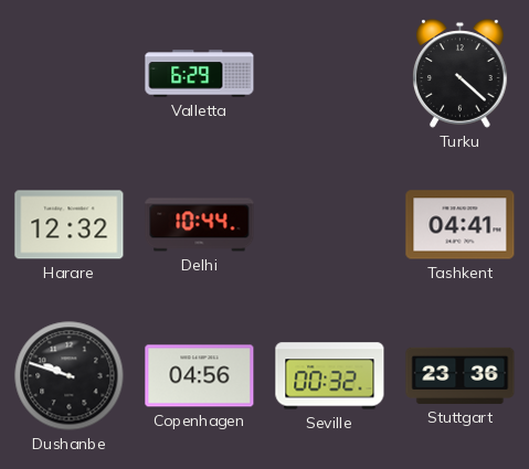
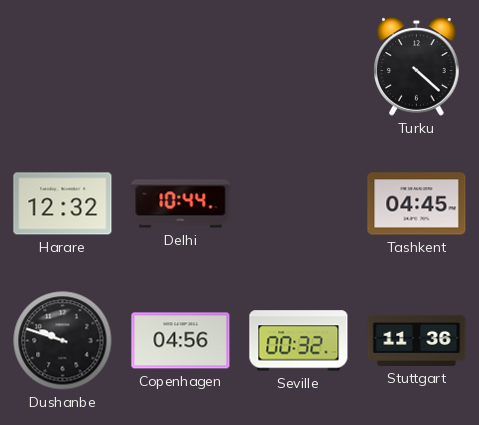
Valletta: 6:29 -> none (200, 74)
Tashkent: 04:41 -> 04:45 (417, 204)
Stuttgart: 23:36 -> 11:36 (417, 340)
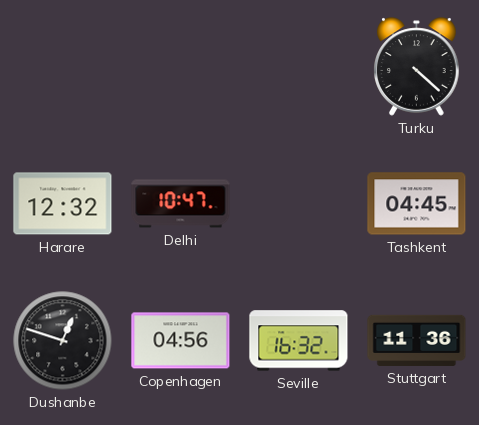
Delhi: 10:44 -> 10:47 (181, 204)
Dushanbe: 9:48 -> 12:48 (63, 341)
Seville: 00:32 -> 16:32 (299, 341)
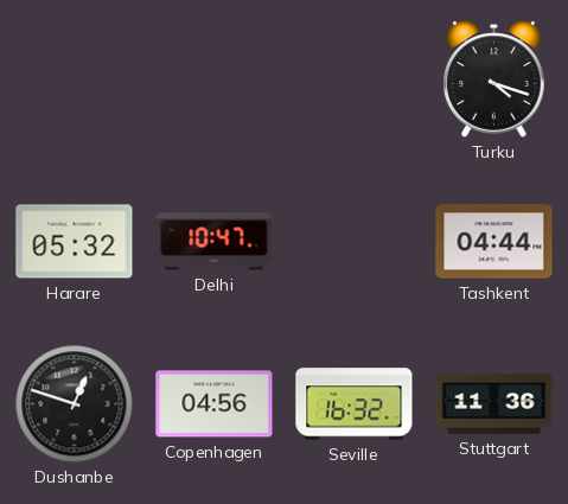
Turku: 4:22 -> 4:18 (494, 79)
Harare: 12:32 -> 05:32 (75, 242)
Tashkent: 04:45 -> 04:44 (494, 242)
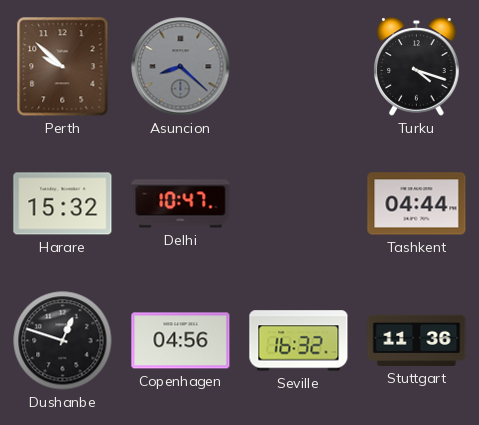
Perth: none -> 9:52 (63, 67)
Asuncion: none -> 8:22 (181, 67)
Harare: 05:32 -> 15:32 (63, 204)
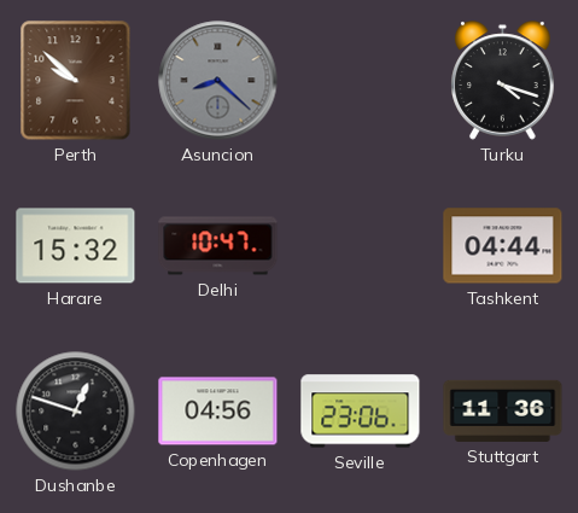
Seville: 16:32 -> 23:06 (361, 412)
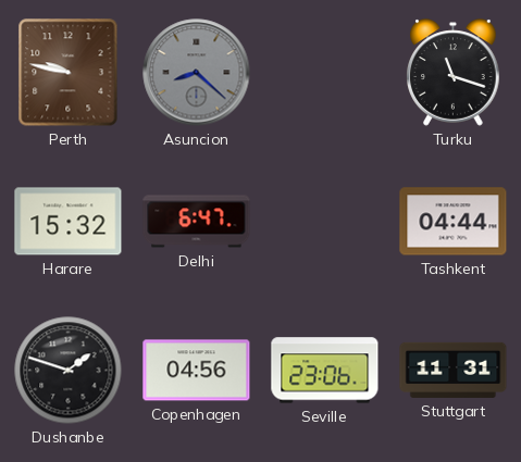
Perth: 9:52 -> 9:47 (69, 73)
Turku: 4:18 -> 11:18 (454, 73)
Delhi: 10:47 -> 6:47 (197, 222)
Dushanbe: 12:48 -> 1:48 (69, 371)
Stuttgart: 11:36 -> 11:31 (454, 370)
